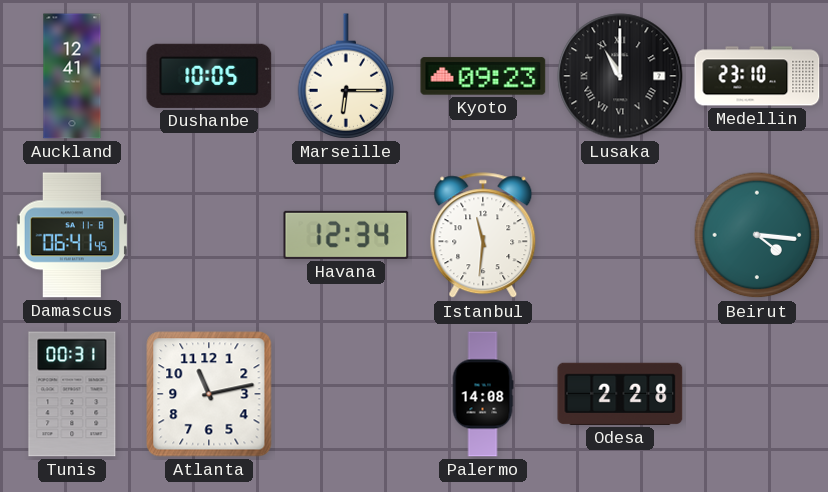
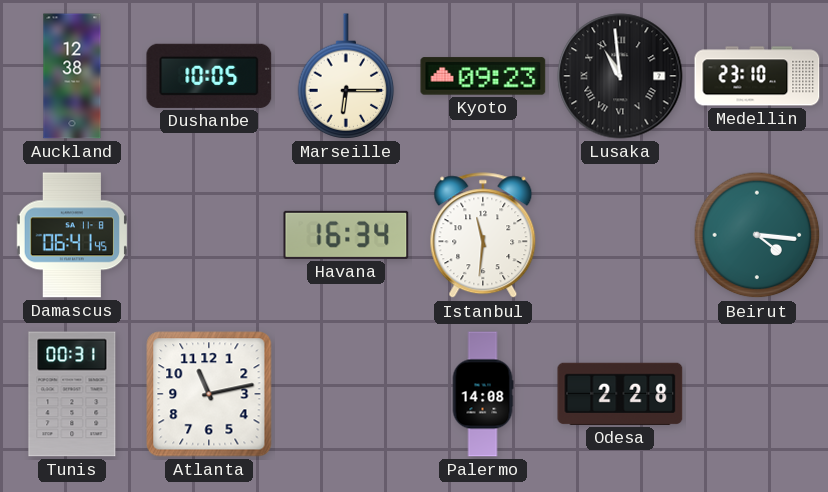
Auckland: 12:41 -> 12:38 (72, 76)
Lusaka: 11:00 -> 10:59 (620, 76)
Havana: 12:34 -> 16:34 (346, 235)
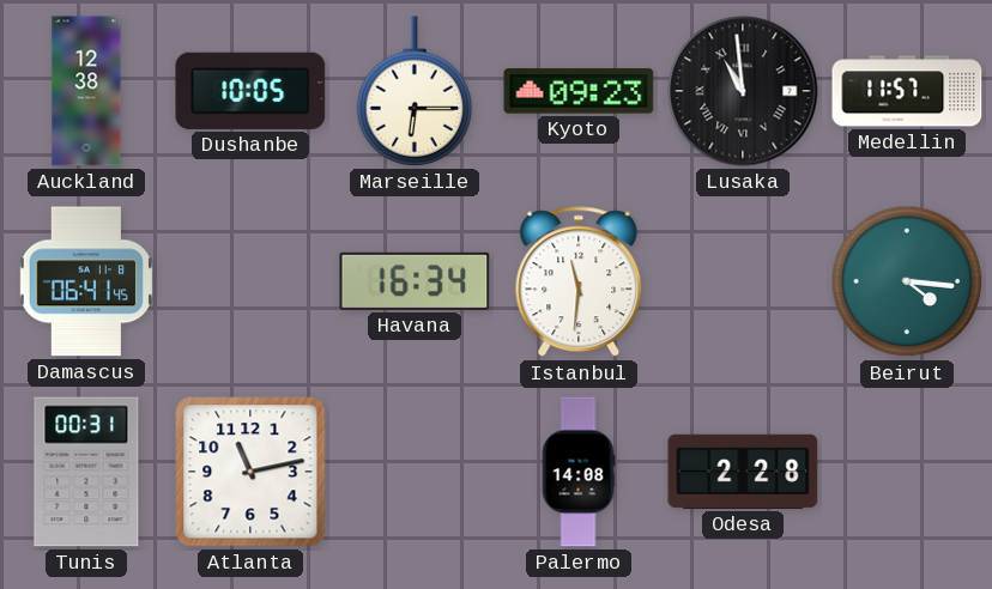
Medellin: 23:10 -> 11:57 (907, 91)
